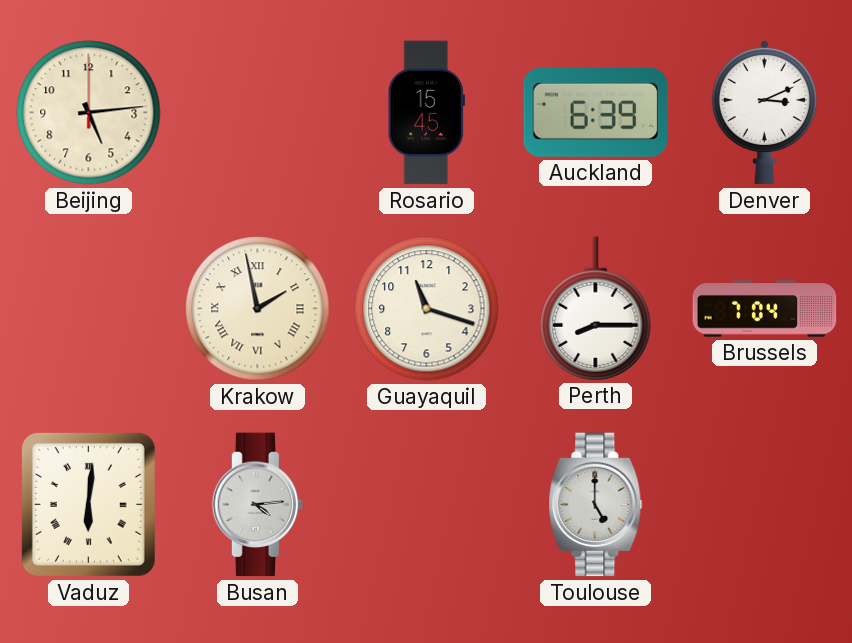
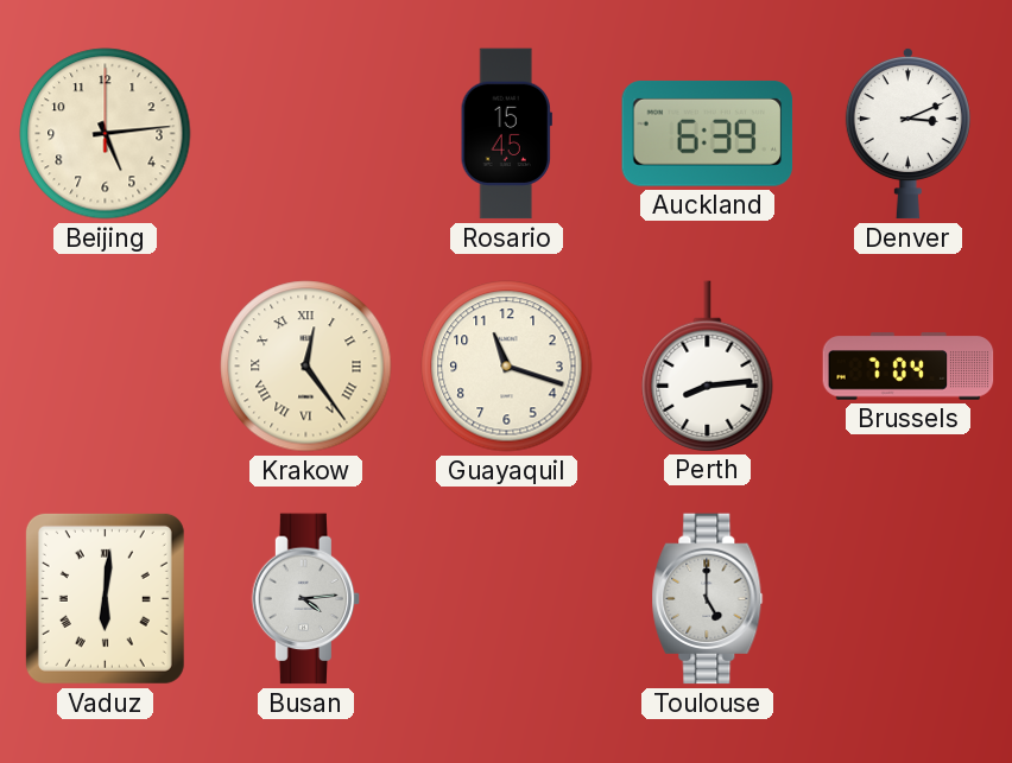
Krakow: 1:58 -> 12:24 (306, 367)
Perth: 8:15 -> 8:14 (708, 365)
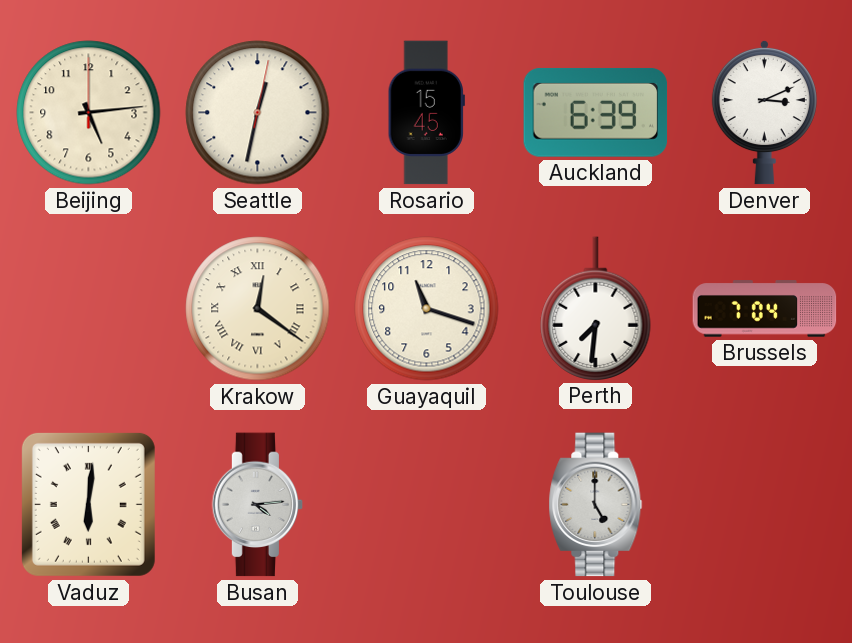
Seattle: none -> 12:32 (258, 113)
Krakow: 12:24 -> 12:21 (258, 309)
Perth: 8:14 -> 7:31 (596, 308)
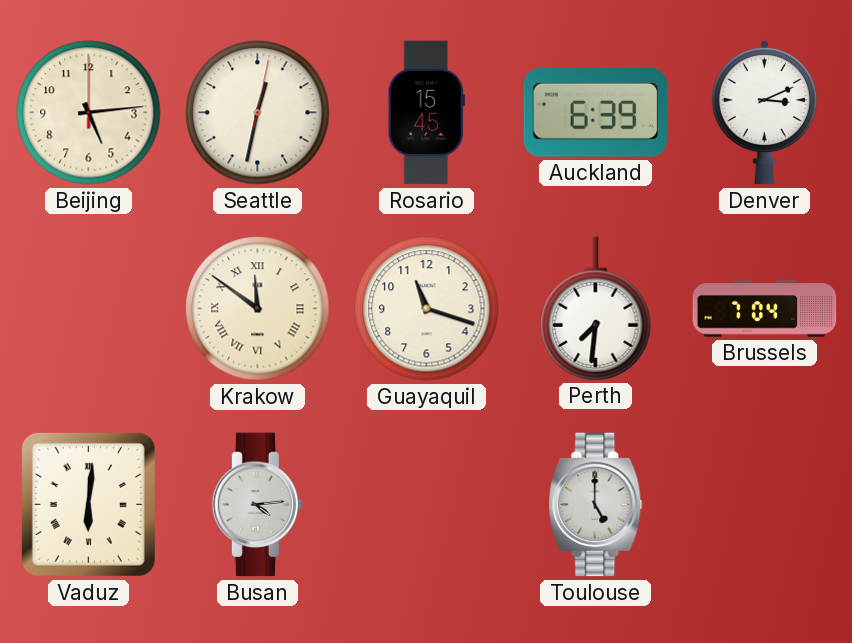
Krakow: 12:21 -> 11:51 (258, 309)
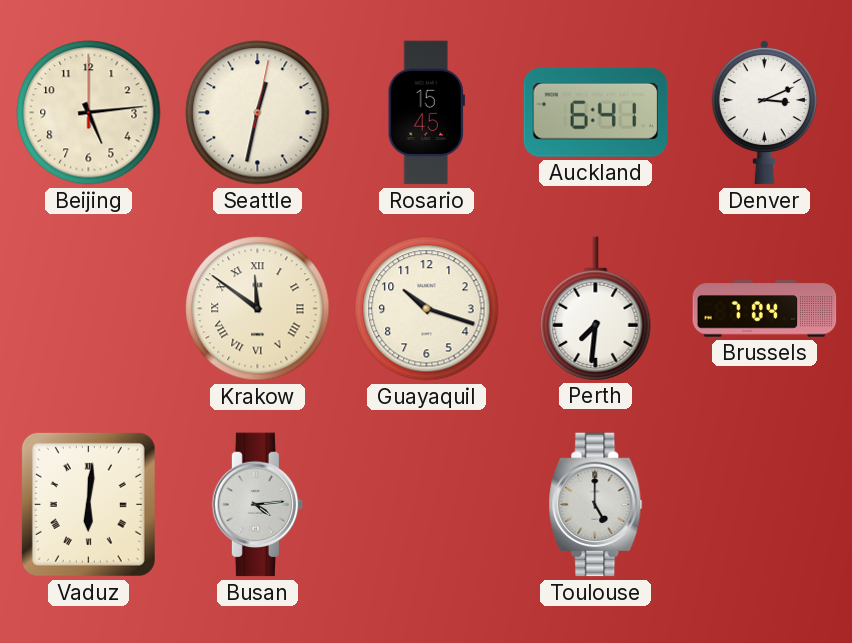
Auckland: 6:39 -> 6:41 (596, 112)
Guayaquil: 11:18 -> 10:18 (427, 309)
